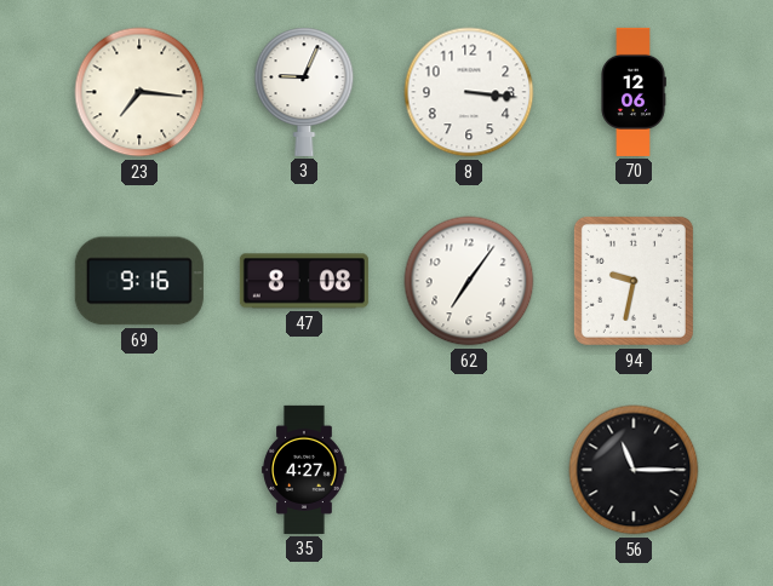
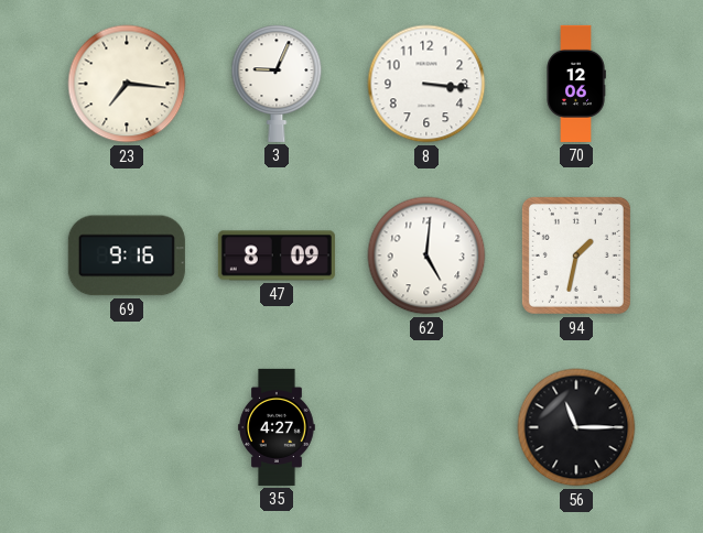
47: 8:08 -> 8:09 (277, 255)
62: 7:06 -> 5:01 (426, 255)
94: 9:32 -> 1:32 (576, 255)
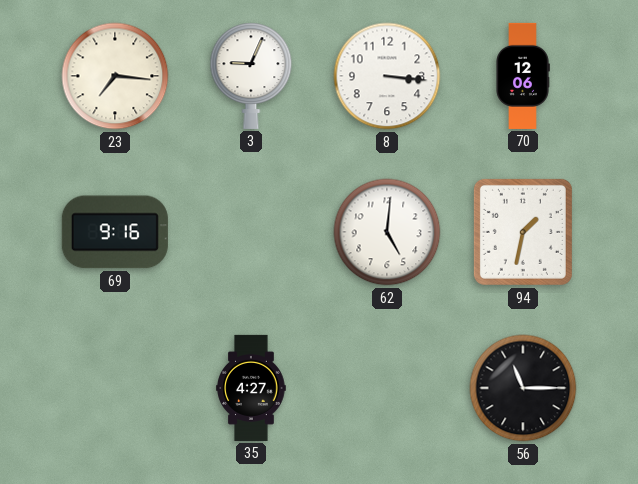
47: 8:09 -> none (277, 255)
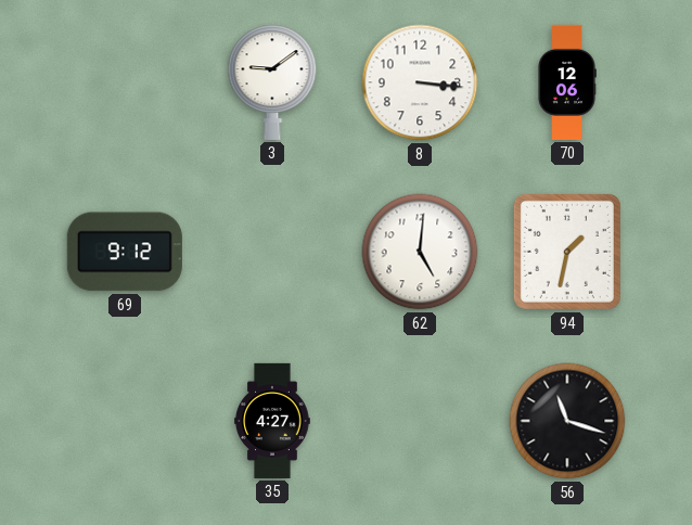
23: 7:16 -> none (115, 76)
3: 9:04 -> 9:09 (272, 82)
69: 9:16 -> 9:12 (125, 252)
56: 11:15 -> 11:18 (567, 421)
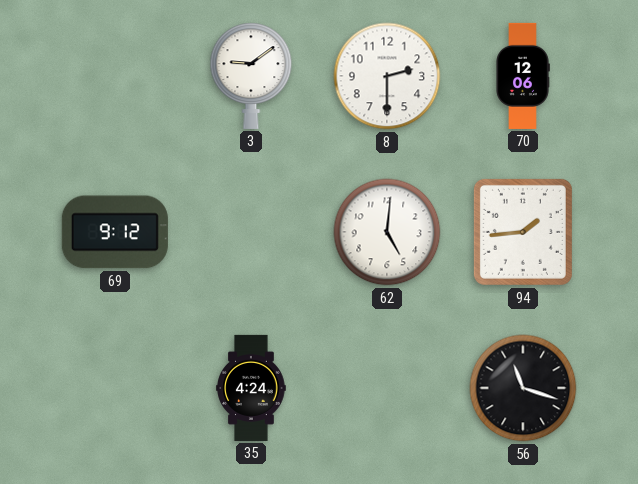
8: 3:16 -> 2:30 (387, 76)
94: 1:32 -> 1:44 (523, 232)
35: 4:27 -> 4:24 (251, 388)
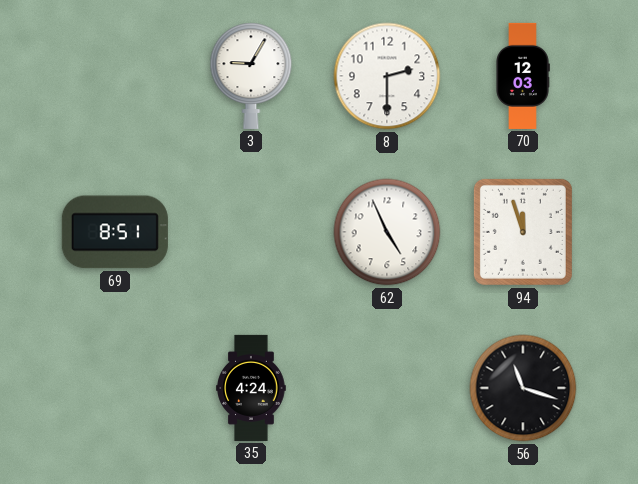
3: 9:09 -> 9:05 (251, 76)
70: 12:06 -> 12:03 (523, 76)
69: 9:12 -> 8:51 (115, 232)
62: 5:01 -> 4:56 (387, 232)
94: 1:44 -> 11:57 (523, 232)
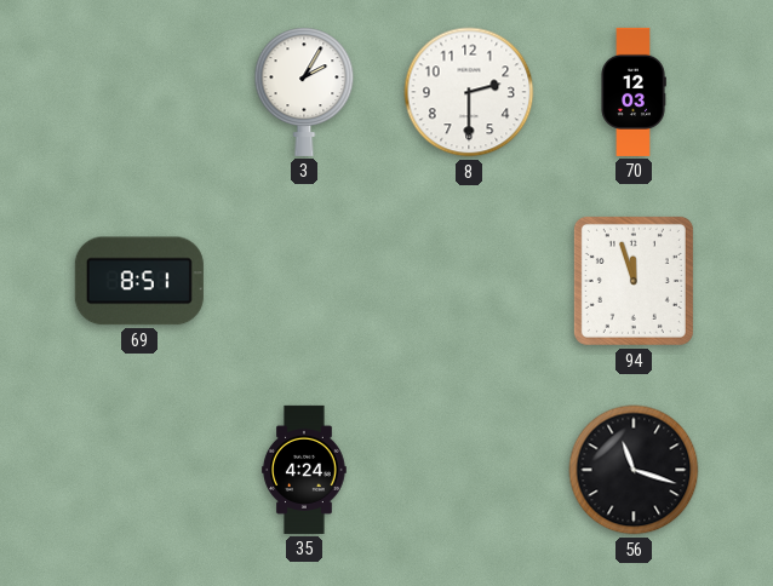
3: 9:05 -> 2:05 (304, 92)
62: 4:56 -> none (387, 232)
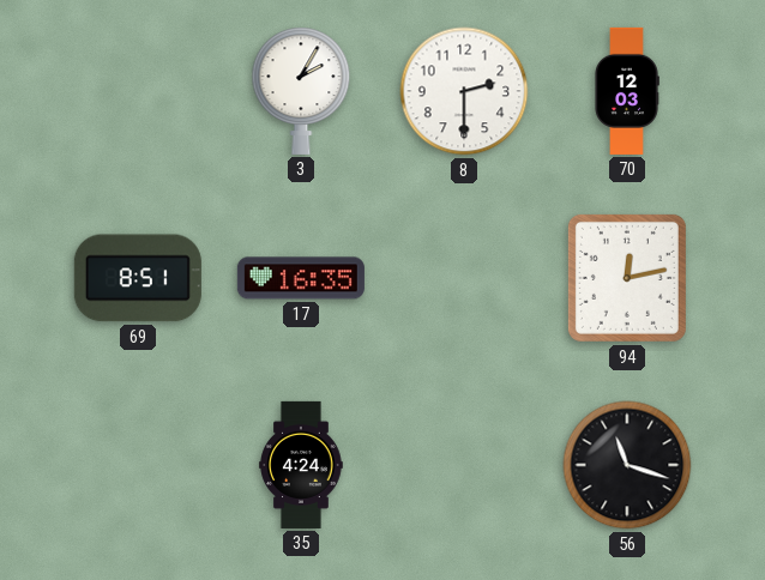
17: none -> 16:35 (301, 278)
94: 11:57 -> 12:13 (627, 278)
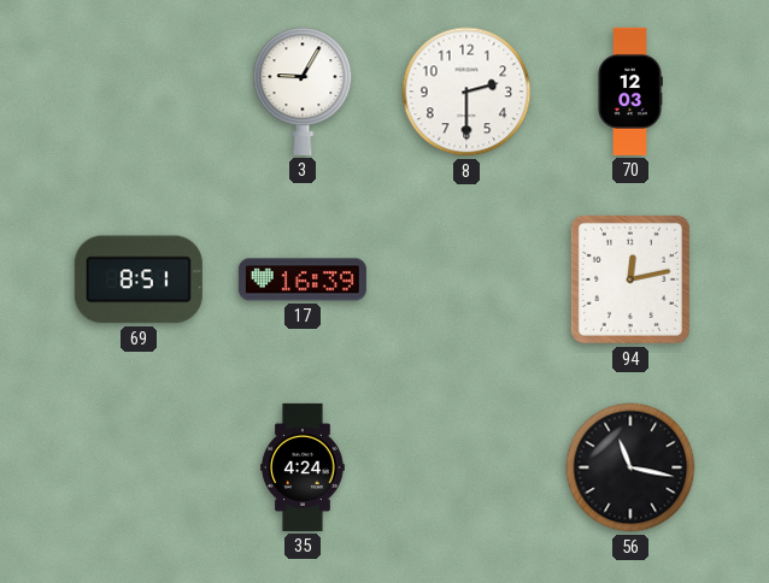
3: 2:05 -> 9:05 (303, 92)
17: 16:35 -> 16:39 (303, 279)
56: 11:18 -> 11:17 (630, 467)
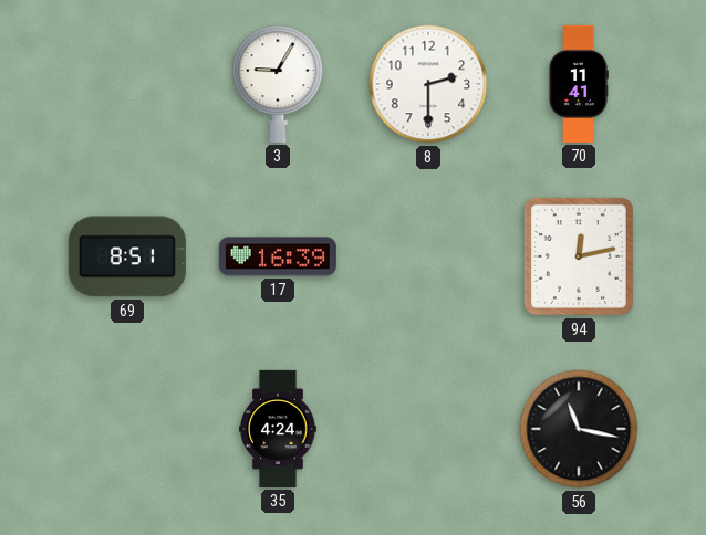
70: 12:03 -> 11:41 (579, 84)
